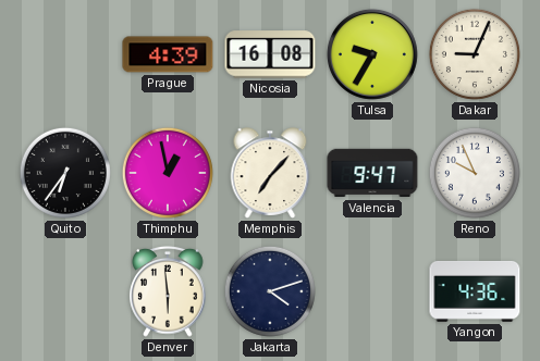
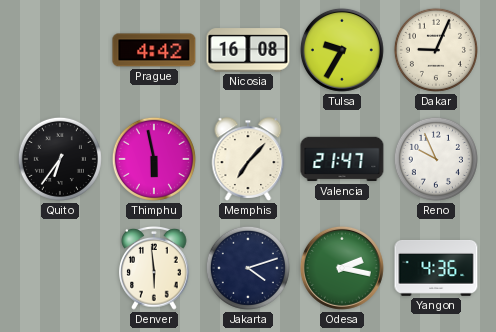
Prague: 4:39 -> 4:42 (154, 50)
Thimphu: 12:58 -> 5:58 (154, 159)
Valencia: 9:47 -> 21:47 (342, 159)
Odesa: none -> 2:17 (342, 268)
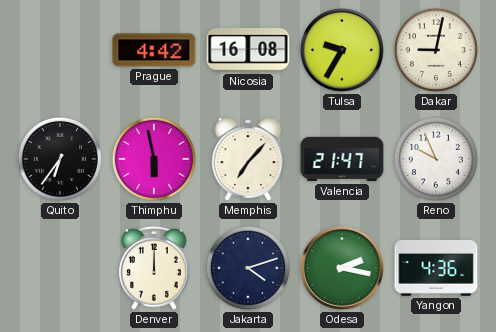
Dakar: 9:04 -> 9:02 (436, 50)
Denver: 5:59 -> 12:00 (154, 269)
